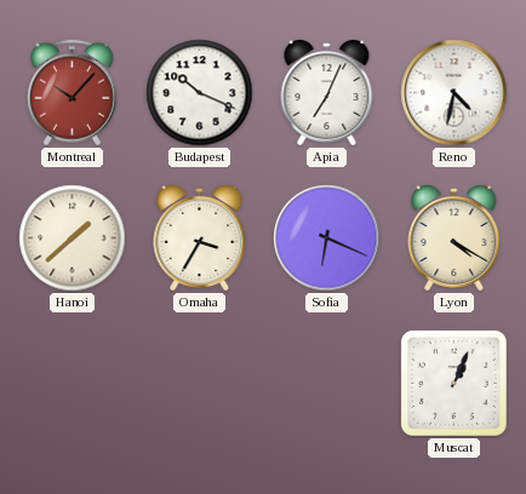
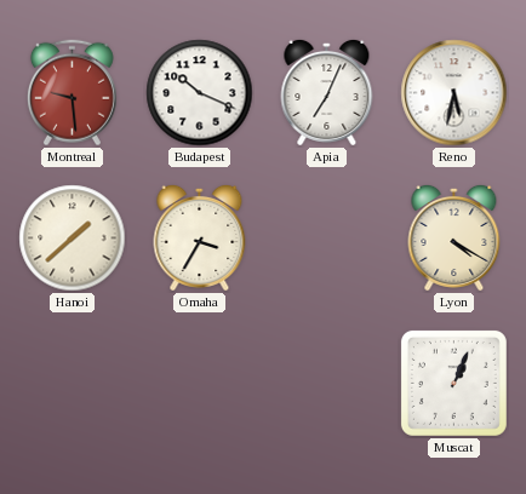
Montreal: 10:07 -> 9:29 (72, 93)
Reno: 4:32 -> 5:32 (454, 93)
Sofia: 6:19 -> none (327, 239)
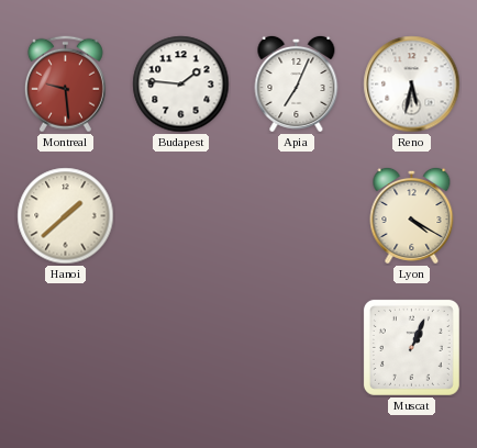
Budapest: 10:19 -> 1:46 (181, 85)
Omaha: 3:35 -> none (200, 237)
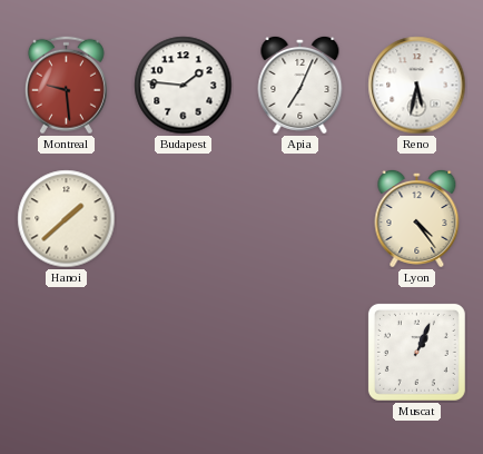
Lyon: 4:20 -> 4:24 (417, 218)
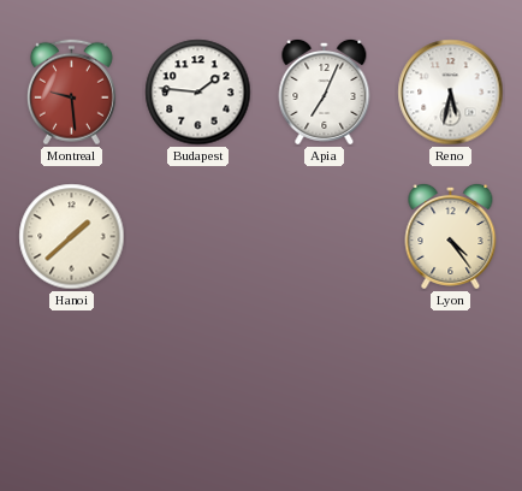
Muscat: 1:04 -> none (416, 352)
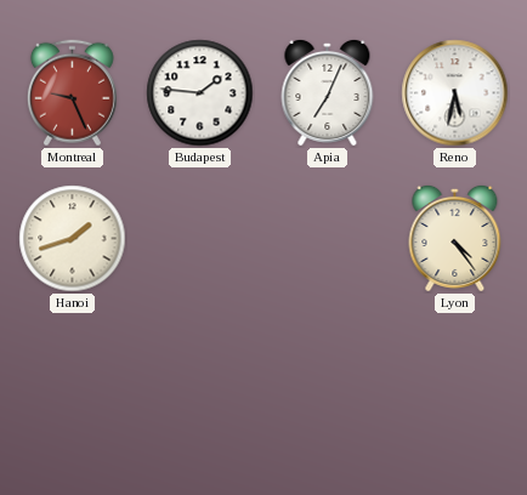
Montreal: 9:29 -> 9:26 (72, 93)
Hanoi: 1:38 -> 1:42 (73, 239)
